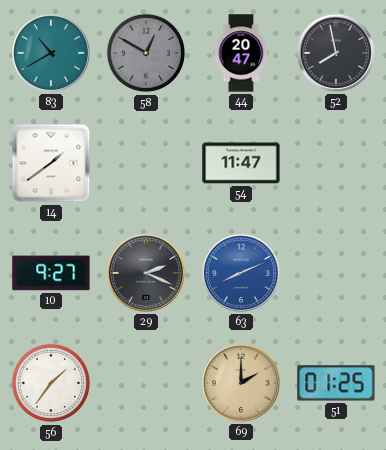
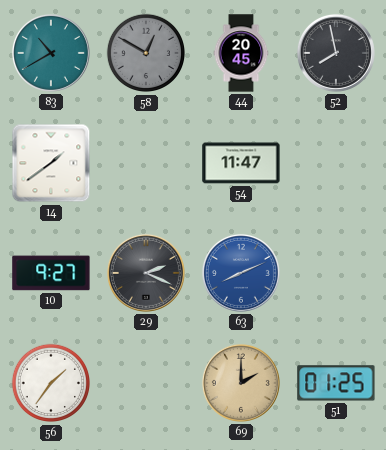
44: 20:47 -> 20:45 (241, 53)
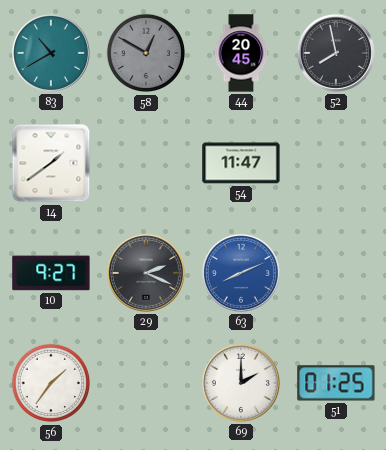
69 dial: champagne -> white (241, 383)
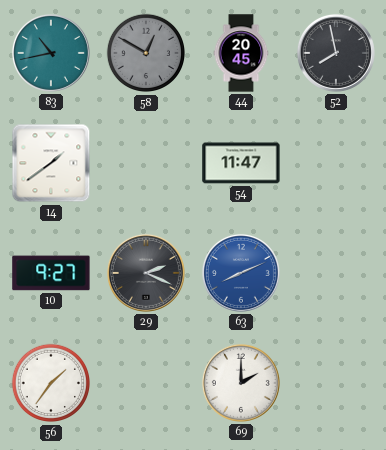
83: 10:40 -> 10:43 (51, 53)
51: 01:25 -> none (336, 383)
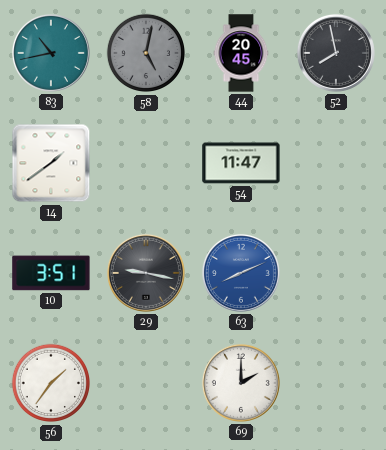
58: 12:50 -> 5:02 (146, 53)
10: 9:27 -> 3:51 (51, 273)
29: 2:19 -> 9:17 (146, 273)
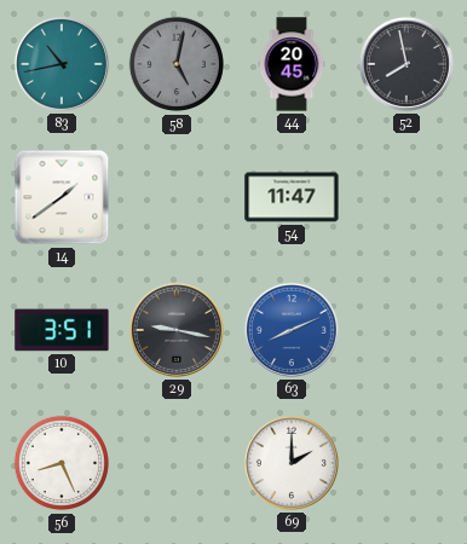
56: 1:36 -> 8:26 (62, 463)
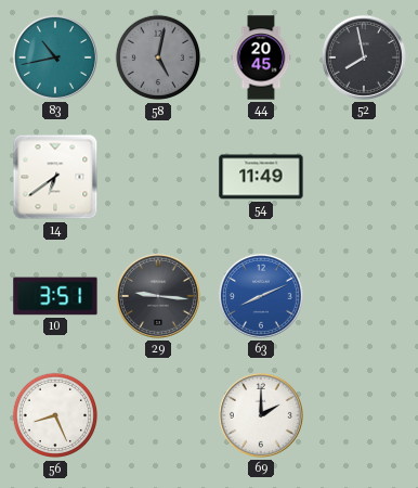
14: 1:39 -> 6:39 (55, 177)
54: 11:47 -> 11:49 (261, 177)
29: 9:17 -> 9:16 (158, 296)
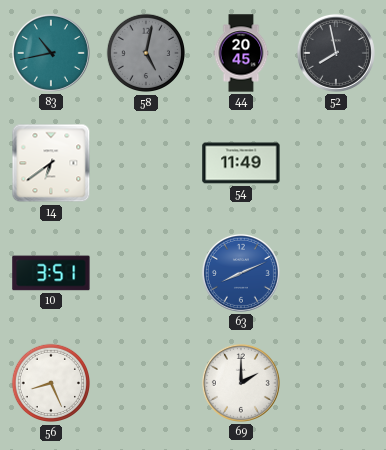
29: 9:16 -> none (158, 296)
